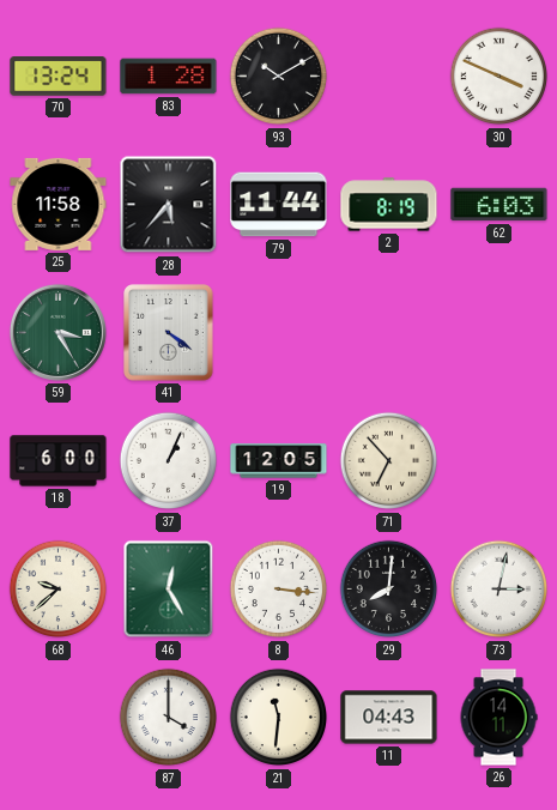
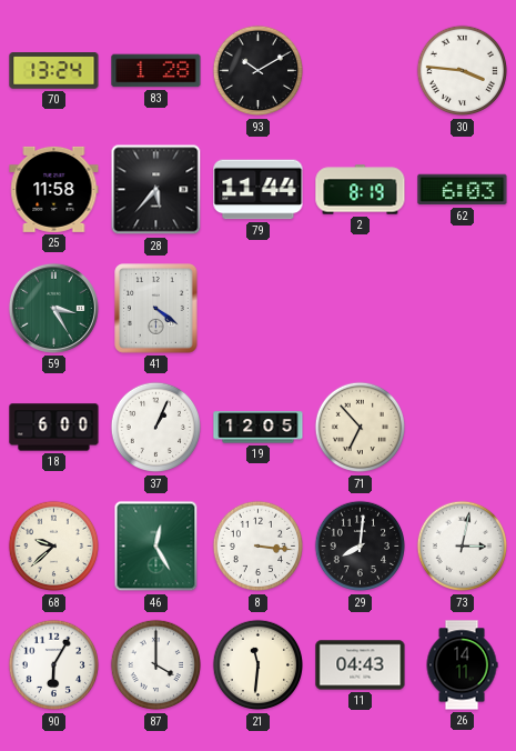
30: 3:49 -> 3:46 (463, 71)
90: none -> 6:05 (54, 665)
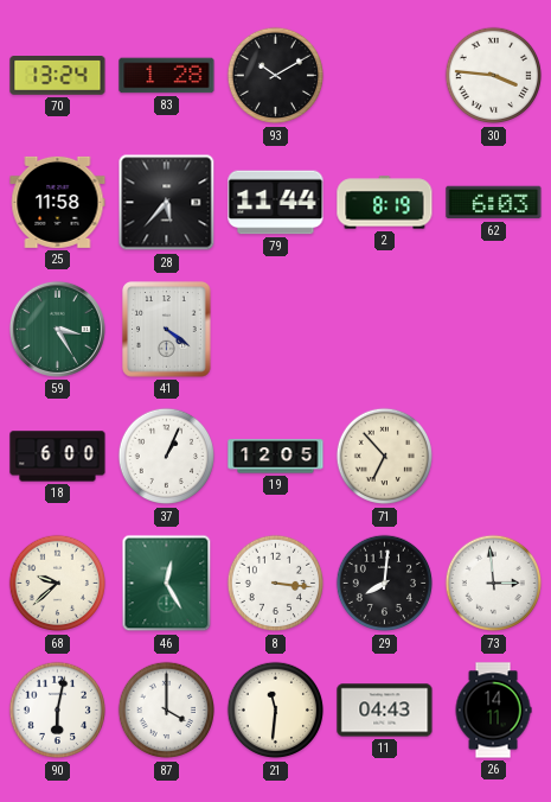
73: 3:02 -> 2:59 (494, 584)
90: 6:05 -> 6:02 (58, 711)
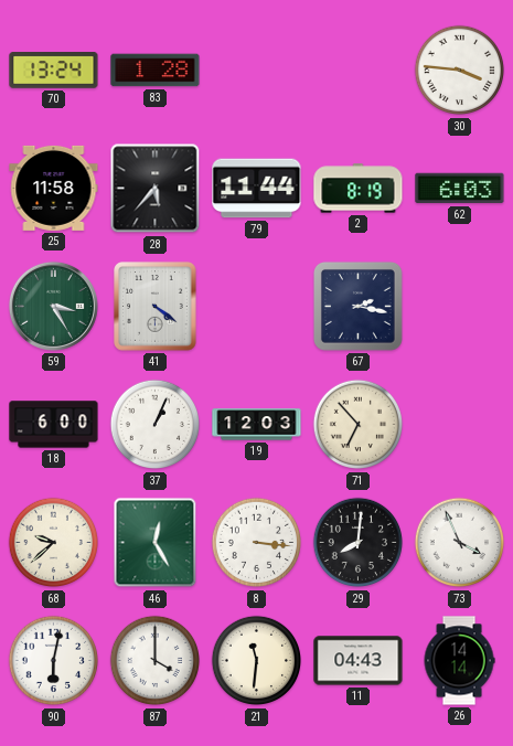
93: 10:10 -> none (276, 76)
67: none -> 2:17 (359, 307)
19: 12:05 -> 12:03 (257, 425)
73: 2:59 -> 3:56 (460, 543)
26: 14:11 -> 14:14 (459, 661)
